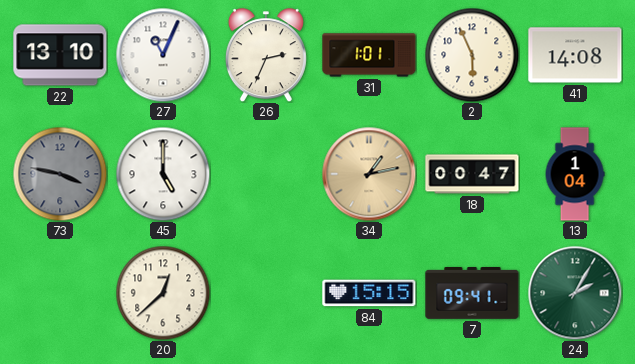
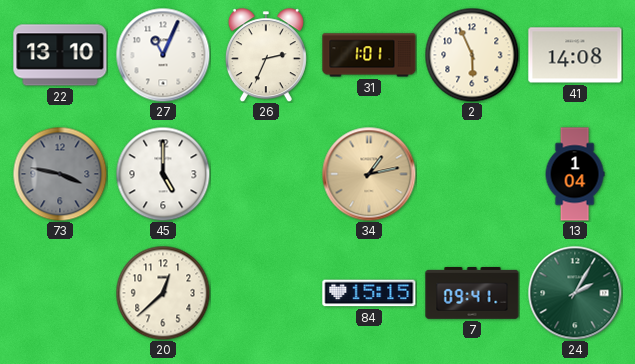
18: 00:47 -> none (472, 174)
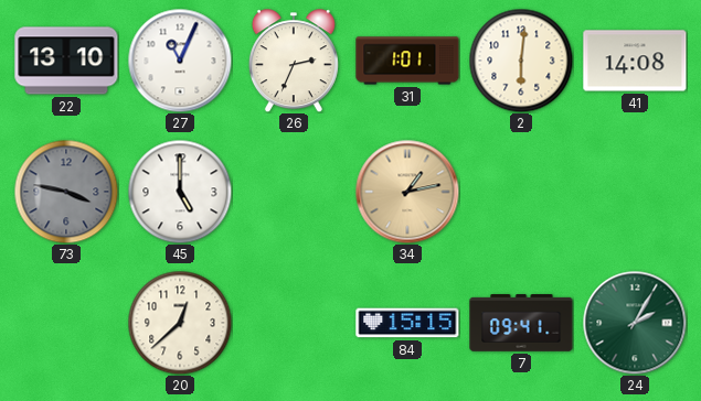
2: 5:56 -> 6:01 (521, 61)
13: 1:04 -> none (575, 174)
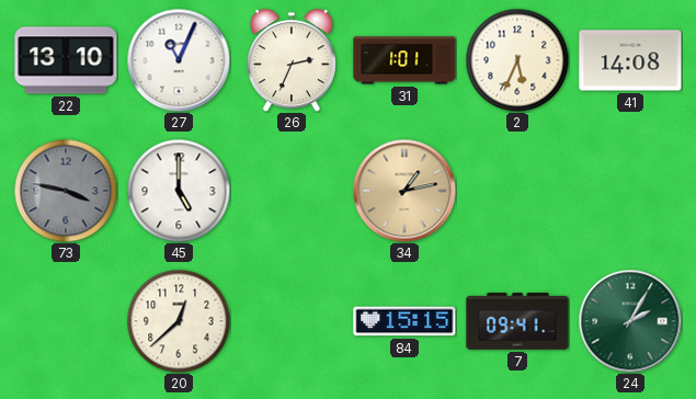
2: 6:01 -> 5:34 (517, 60)
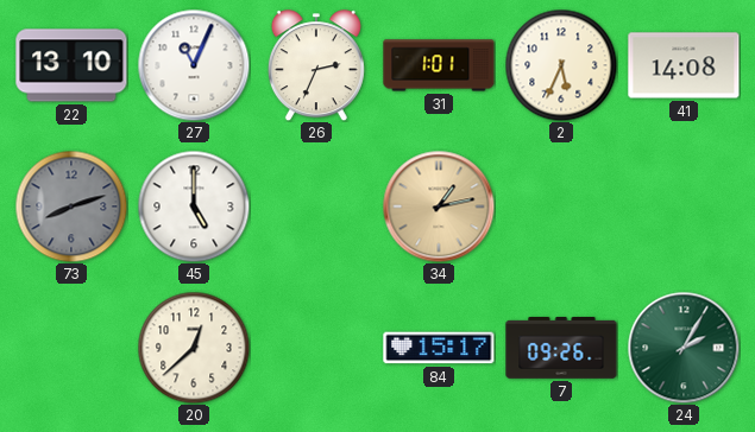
73: 3:47 -> 8:12 (71, 207)
84: 15:15 -> 15:17 (439, 348)
7: 09:41 -> 09:26 (561, 349)
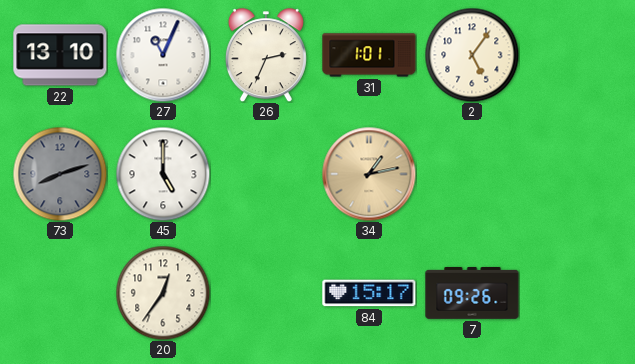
2: 5:34 -> 5:06 (472, 55)
41: 14:08 -> none (684, 65)
20: 12:38 -> 12:36 (163, 293)
24: 2:05 -> none (684, 348)
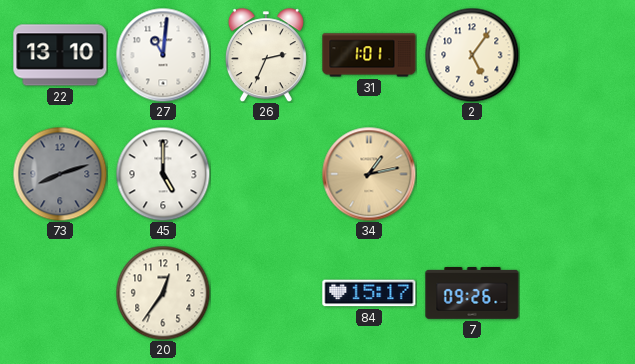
27: 11:04 -> 11:01 (163, 55)
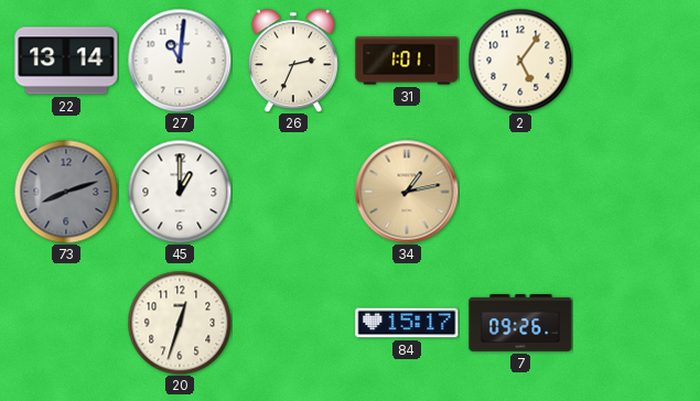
22: 13:10 -> 13:14 (66, 61)
45: 5:00 -> 1:00 (180, 192)
20: 12:36 -> 12:33 (180, 323)
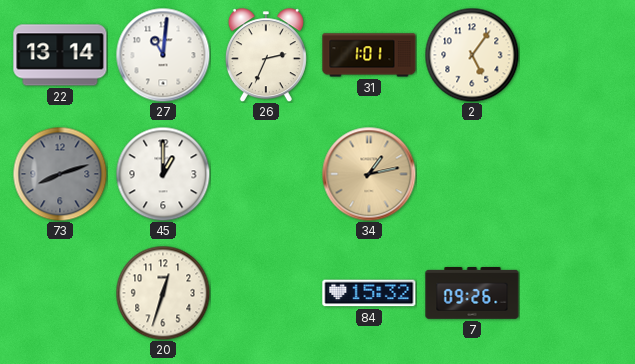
84: 15:17 -> 15:32 (369, 293)
